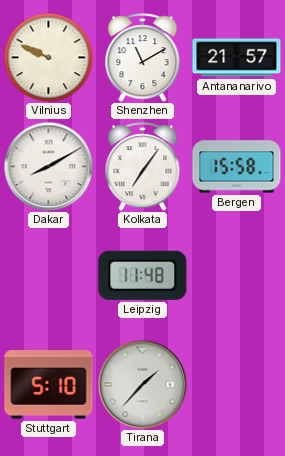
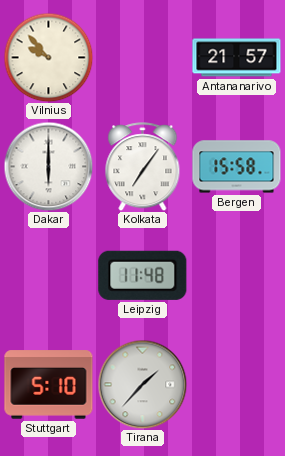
Vilnius: 9:49 -> 9:53 (48, 57)
Shenzhen: 11:10 -> none (143, 58)
Dakar: 8:10 -> 6:00 (48, 166)
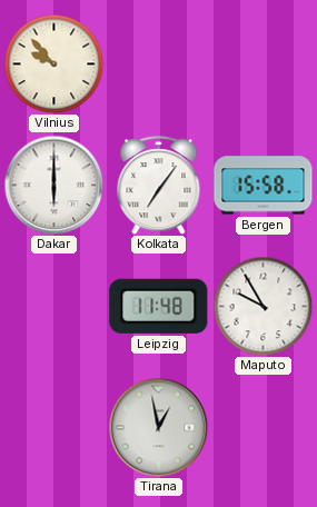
Antananarivo: 21:57 -> none (237, 58)
Maputo: none -> 9:55 (262, 306)
Stuttgart: 5:10 -> none (49, 385)
Tirana: 1:37 -> 12:58 (158, 427)
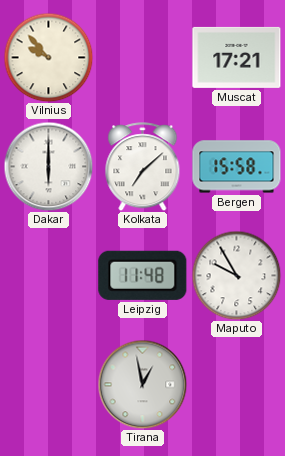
Muscat: none -> 17:21 (237, 57)
Kolkata: 7:06 -> 7:08 (143, 167)
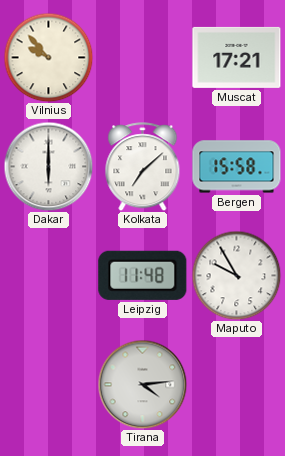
Tirana: 12:58 -> 4:14 (142, 384)
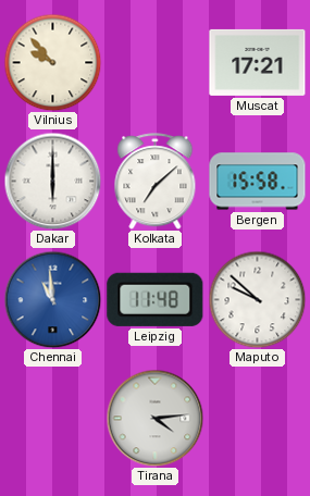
Chennai: none -> 10:59 (52, 299)
Maputo: 9:55 -> 9:52 (257, 299)
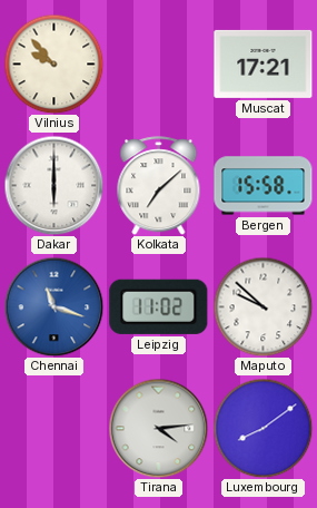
Chennai: 10:59 -> 11:18 (53, 306)
Leipzig: 11:48 -> 11:02 (159, 306)
Luxembourg: none -> 8:09 (262, 428)
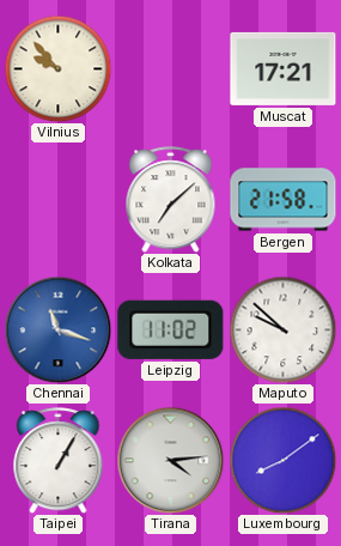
Dakar: 6:00 -> none (53, 185)
Bergen: 15:58 -> 21:58 (284, 200)
Taipei: none -> 1:05 (59, 461)
